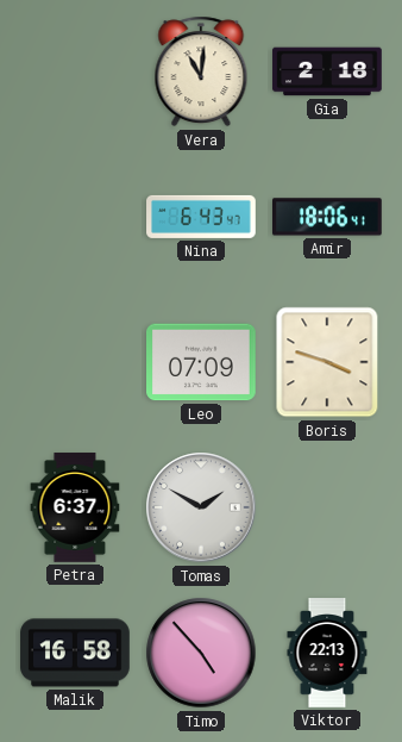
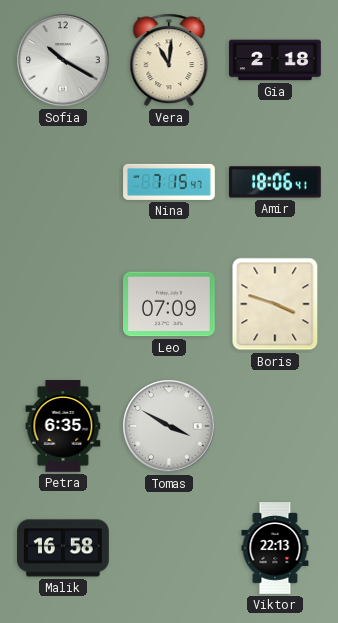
Sofia: none -> 10:20 (63, 60)
Nina: 6:43 -> 7:15 (169, 182)
Petra: 6:37 -> 6:35 (63, 426)
Tomas: 1:50 -> 3:50 (169, 426)
Timo: 4:53 -> none (201, 653)
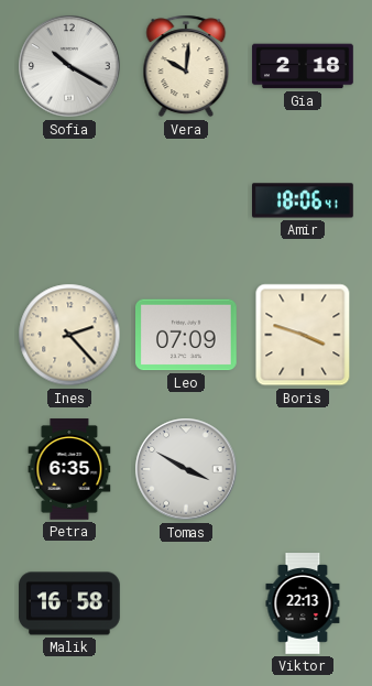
Vera: 11:01 -> 10:01 (186, 66)
Nina: 7:15 -> none (169, 182)
Ines: none -> 2:23 (69, 335)
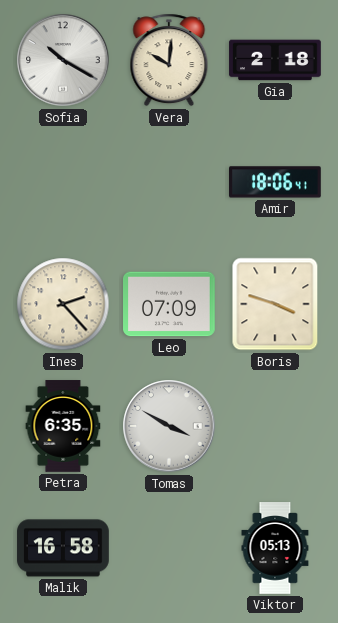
Viktor: 22:13 -> 05:13 (275, 548)
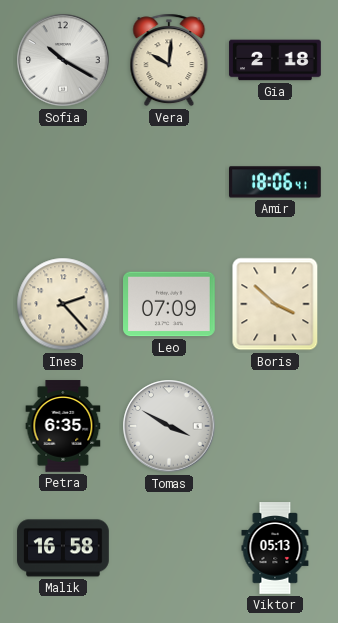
Boris: 3:48 -> 3:52 (275, 304)
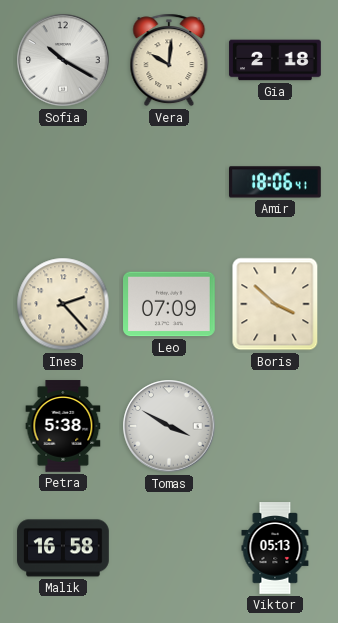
Petra: 6:35 -> 5:38 (63, 426)
